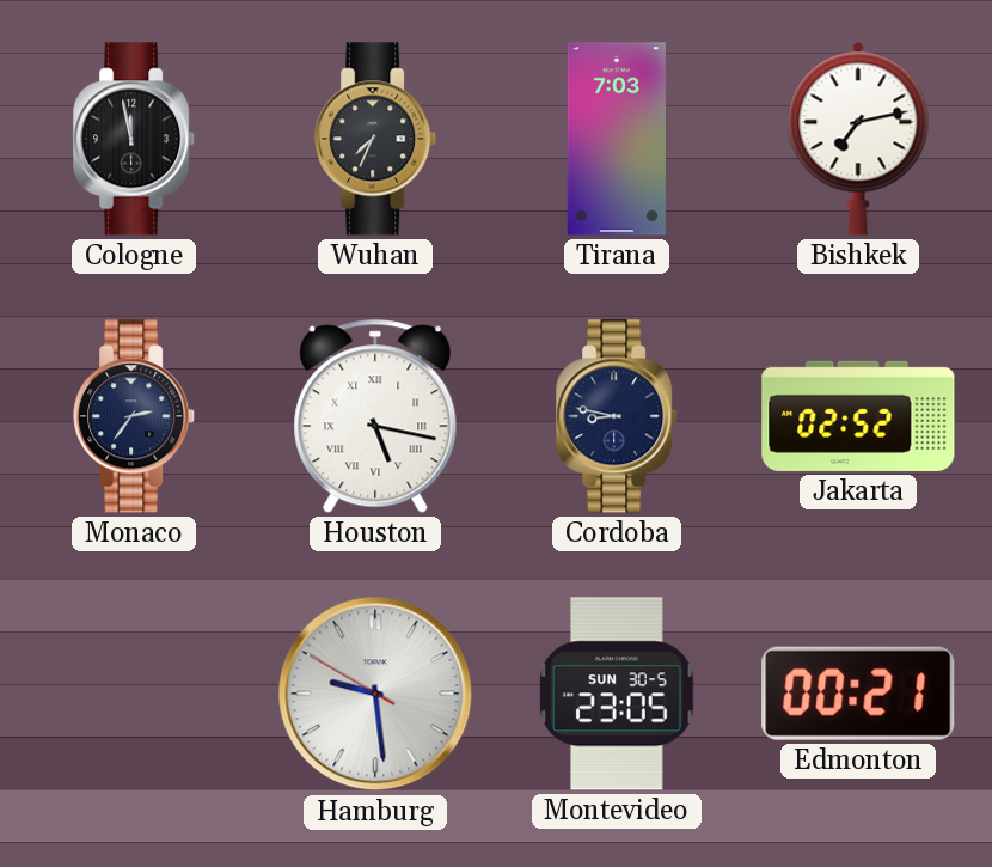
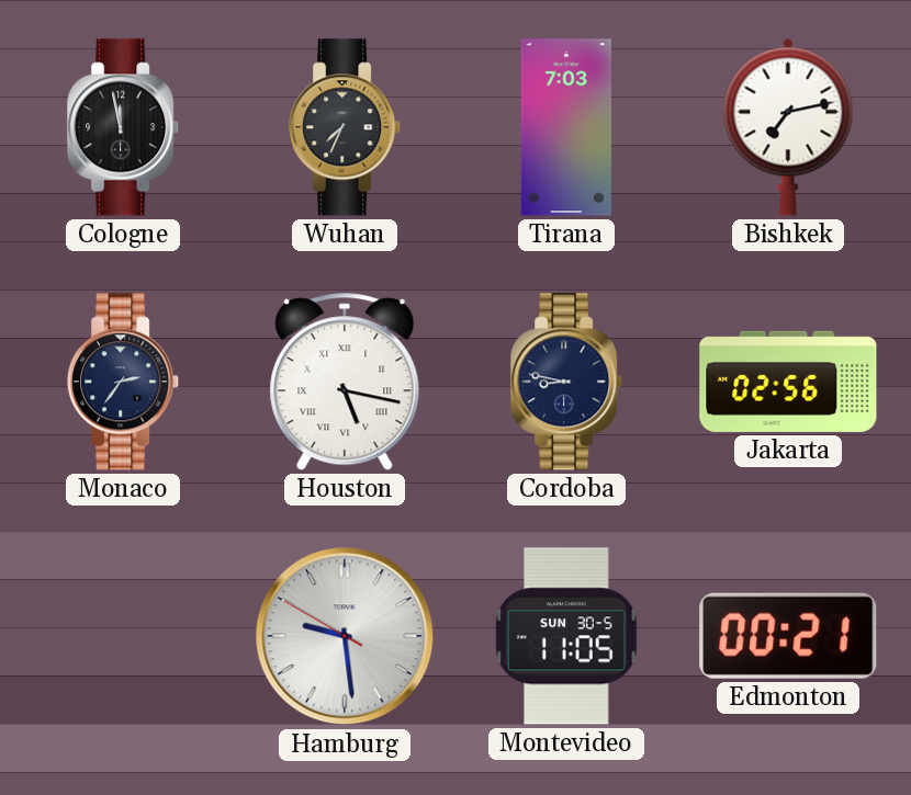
Jakarta: 02:52 -> 02:56 (788, 382)
Montevideo: 23:05 -> 11:05 (566, 636)
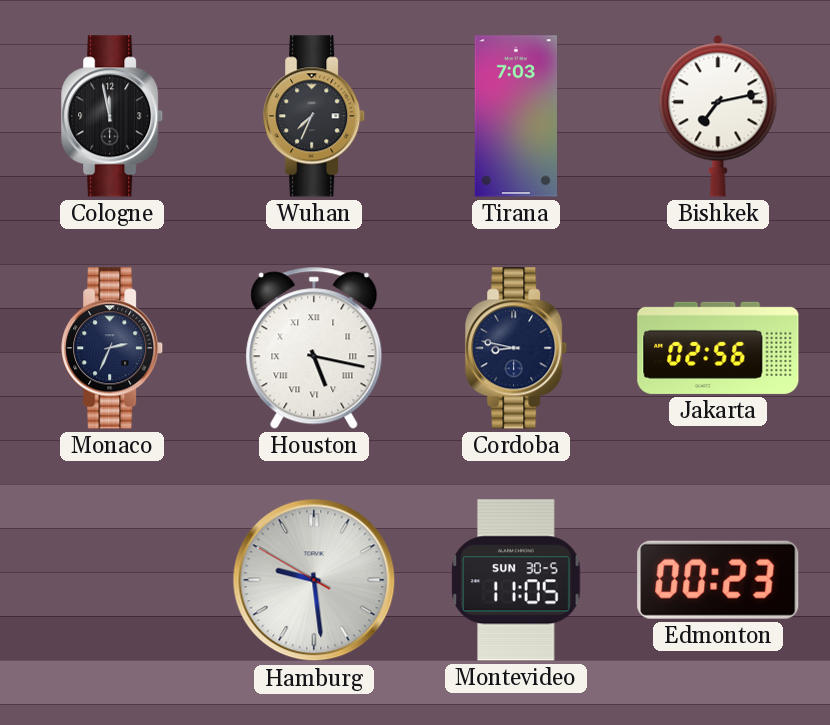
Monaco: 2:36 -> 2:34 (113, 348)
Edmonton: 00:21 -> 00:23 (718, 580)
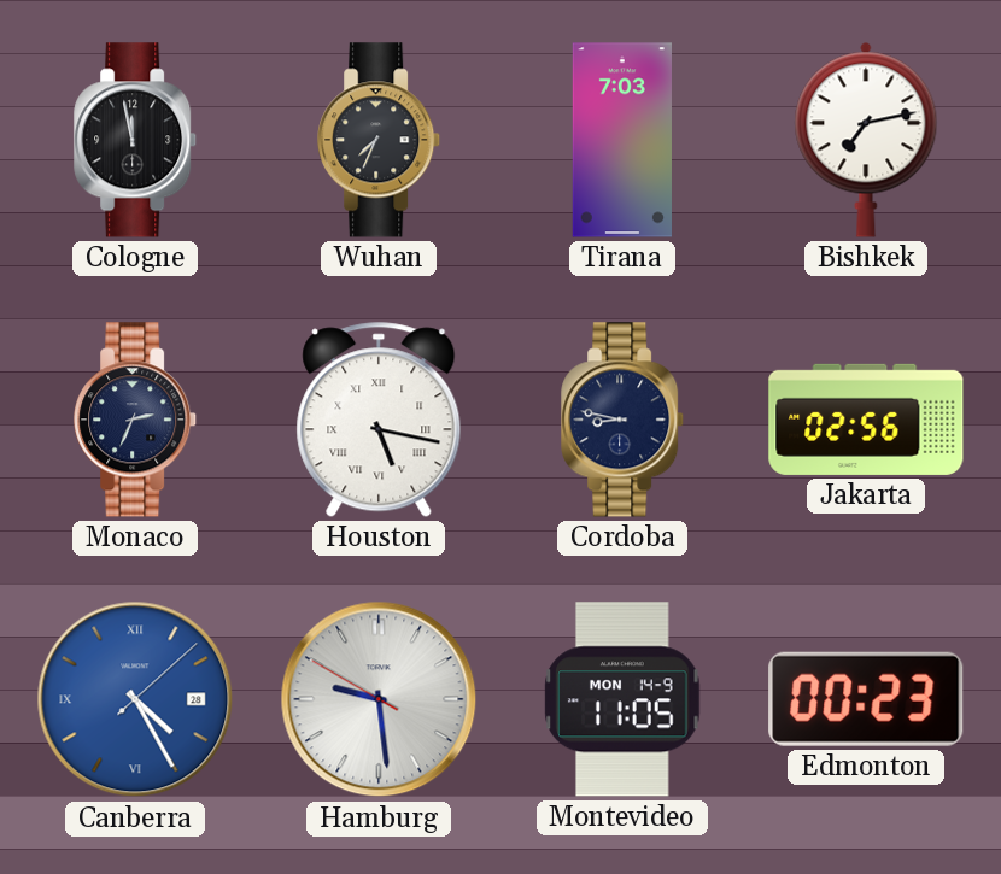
Canberra: none -> 4:25 (135, 699)
Montevideo date: SUN 30-5 -> MON 14-9 (622, 699)
